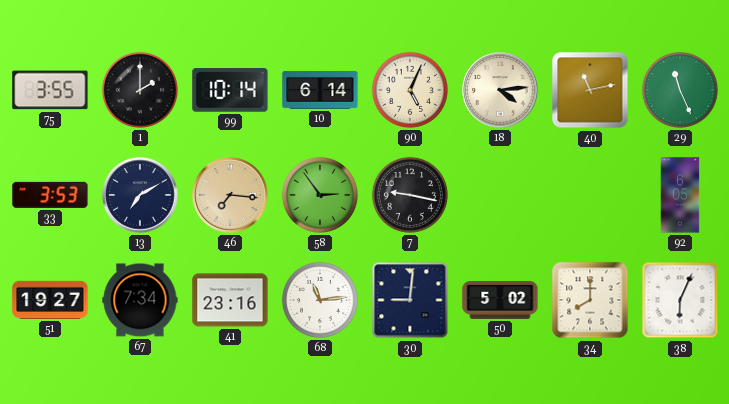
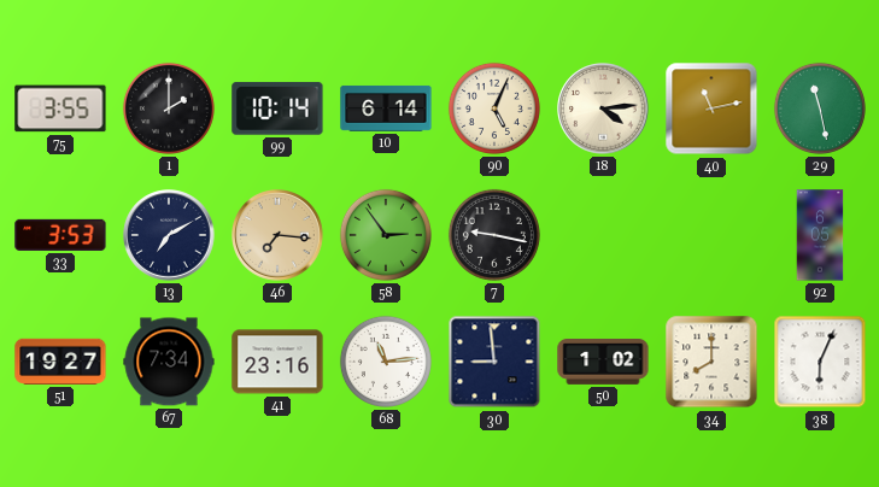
29: 11:26 -> 11:28 (820, 108)
30: 9:01 -> 8:59 (494, 362)
50: 5:02 -> 1:02 (603, 363)
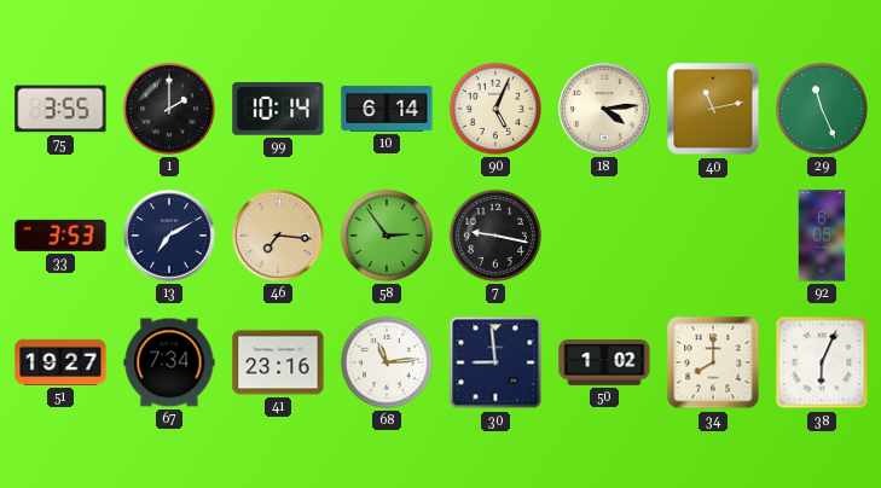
29: 11:28 -> 11:26 (822, 109)
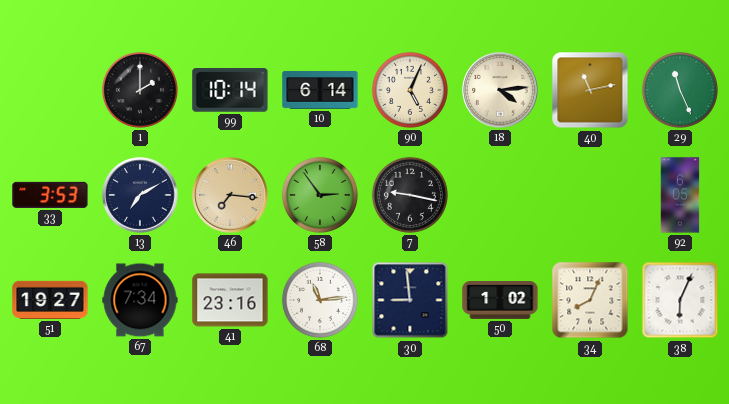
75: 3:55 -> none (60, 109)
34: 8:00 -> 8:04 (590, 300)
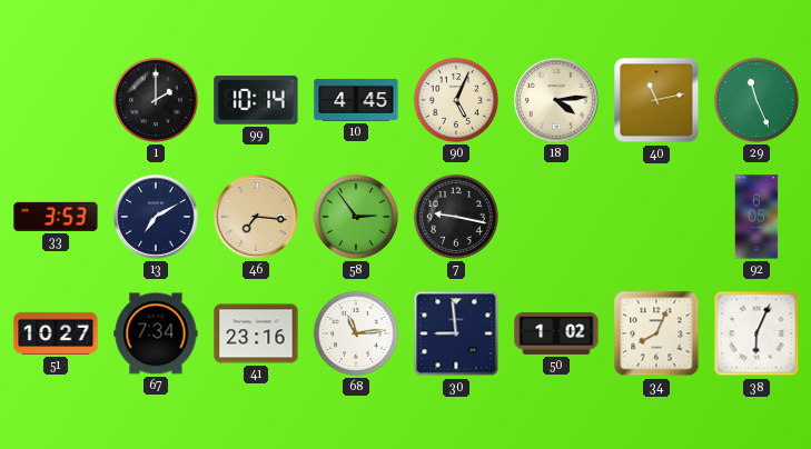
10: 6:14 -> 4:45 (356, 100)
51: 19:27 -> 10:27 (56, 333)
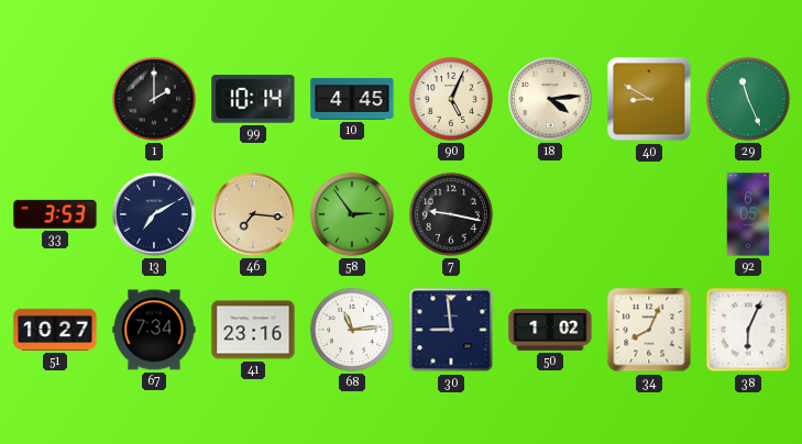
40: 11:13 -> 8:50 (649, 99)
